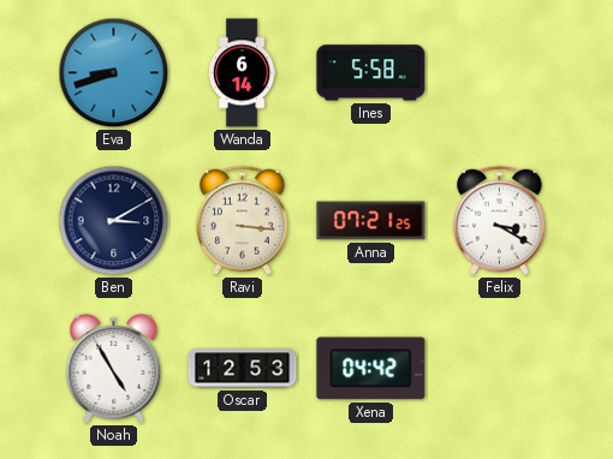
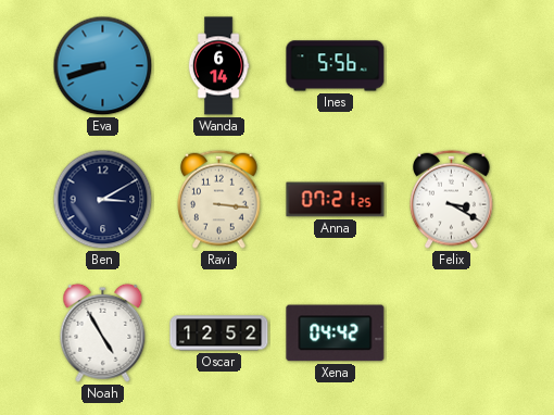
Ines: 5:58 -> 5:56 (336, 66)
Oscar: 12:53 -> 12:52 (219, 334)
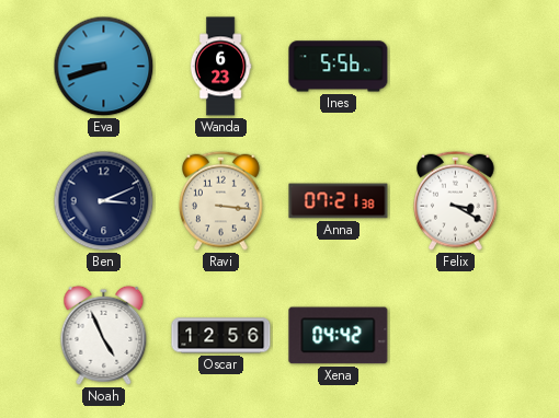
Wanda: 6:14 -> 6:23 (220, 67)
Ben: 3:10 -> 3:11 (104, 201)
Anna: 07:21:25 -> 07:21:38 (339, 201)
Noah: 4:55 -> 4:56 (104, 335)
Oscar: 12:52 -> 12:56 (221, 336)
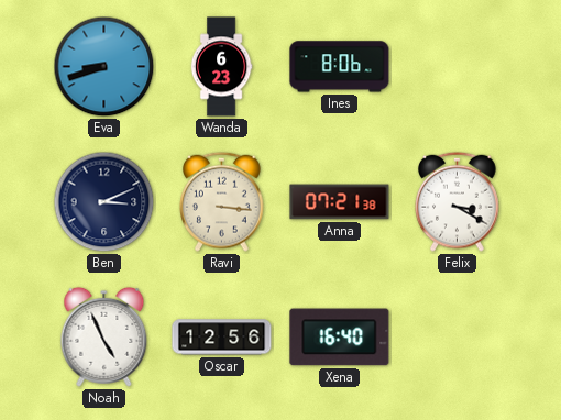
Ines: 5:56 -> 8:06 (340, 67)
Xena: 04:42 -> 16:40 (340, 338)
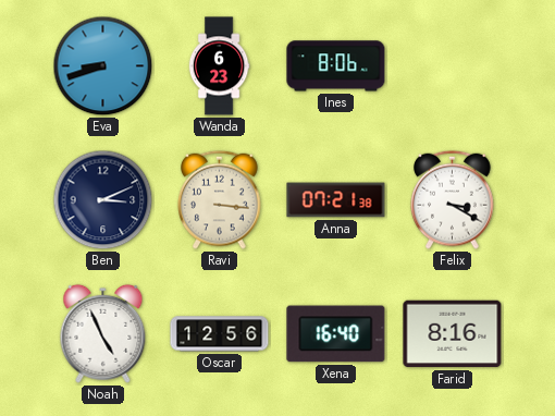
Farid: none -> 8:16 (453, 334)
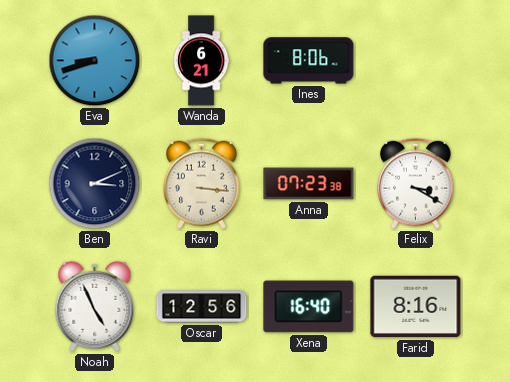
Wanda: 6:23 -> 6:21 (201, 61)
Anna: 07:21 -> 07:23 (309, 184)
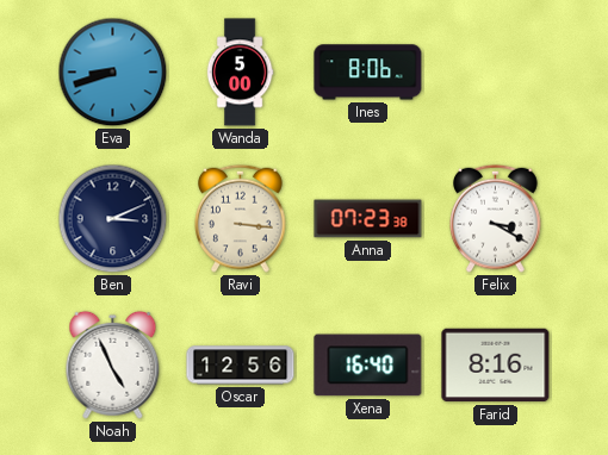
Wanda: 6:21 -> 5:00 (240, 73)
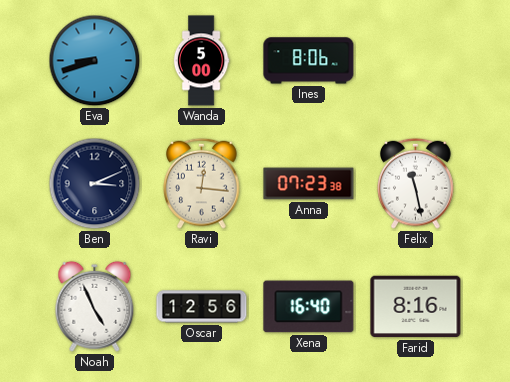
Ravi: 3:16 -> 12:16 (202, 183)
Felix: 3:20 -> 11:28 (416, 183)
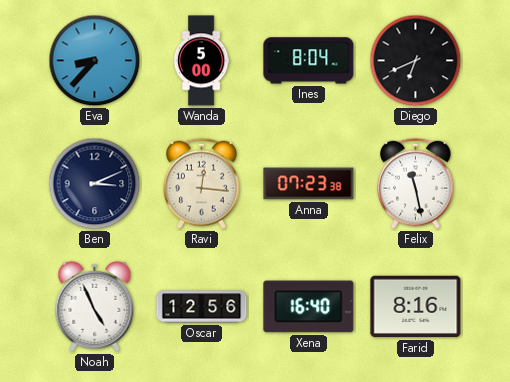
Eva: 8:42 -> 8:37 (95, 61)
Ines: 8:06 -> 8:04 (309, 61)
Diego: none -> 6:41 (416, 61)
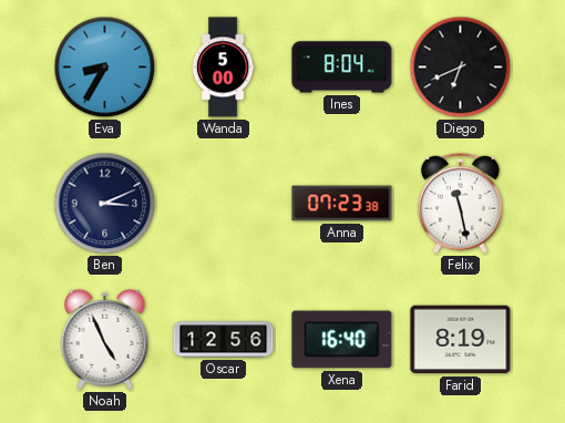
Eva: 8:37 -> 8:35 (105, 68)
Ravi: 12:16 -> none (202, 183)
Farid: 8:16 -> 8:19 (461, 340)
